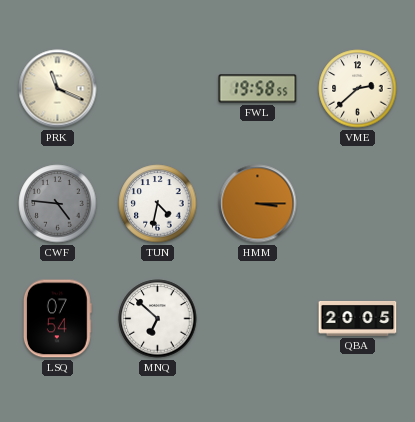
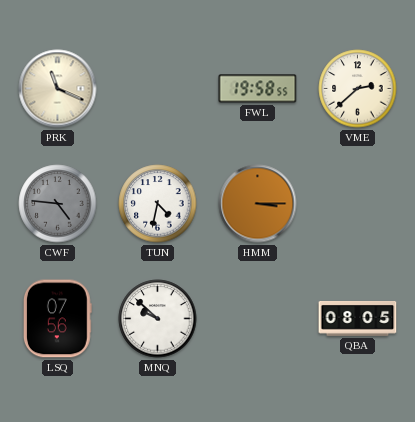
LSQ: 07:54 -> 07:56 (57, 319)
MNQ: 6:52 -> 9:52 (158, 319)
QBA: 20:05 -> 08:05 (358, 319)
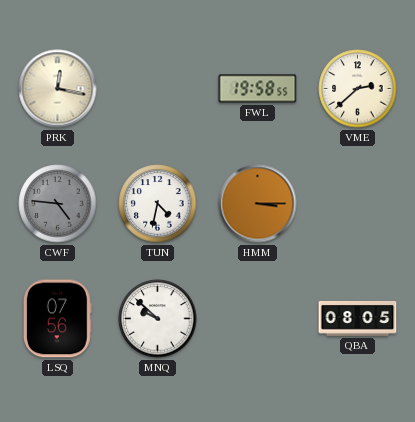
PRK: 11:19 -> 12:17 (58, 89)
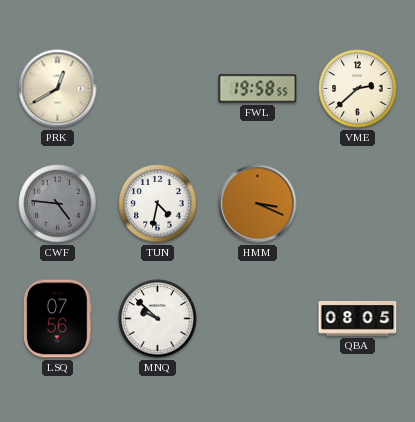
PRK: 12:17 -> 12:40 (58, 89)
HMM: 3:15 -> 3:19 (258, 204)
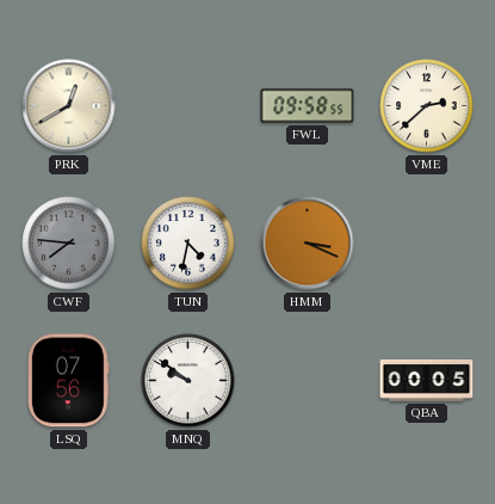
FWL: 19:58 -> 09:58 (308, 106)
CWF: 4:46 -> 7:46 (69, 244)
MNQ: 9:52 -> 9:51 (188, 381)
QBA: 08:05 -> 00:05 (427, 381)
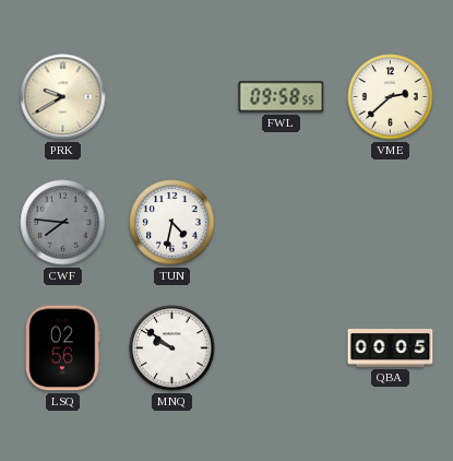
PRK: 12:40 -> 9:40 (63, 97)
HMM: 3:19 -> none (308, 244)
LSQ: 07:56 -> 02:56 (62, 348)
